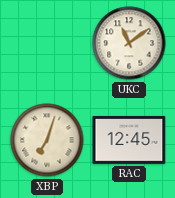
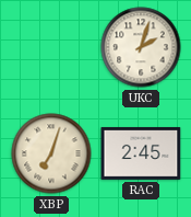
UKC: 11:09 -> 2:03 (141, 47)
RAC: 12:45 -> 2:45 (141, 153)
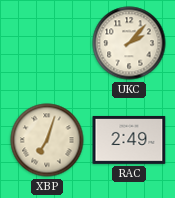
UKC: 2:03 -> 2:07 (129, 43)
RAC: 2:45 -> 2:49 (129, 140)
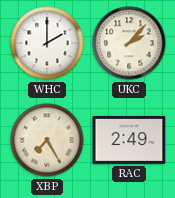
WHC: none -> 2:00 (47, 43)
XBP: 7:03 -> 7:25 (47, 140)
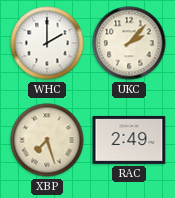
XBP: 7:25 -> 7:27 (47, 140)
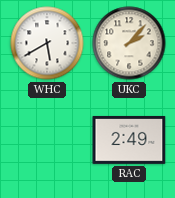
WHC: 2:00 -> 5:40 (47, 43)
XBP: 7:27 -> none (47, 140)
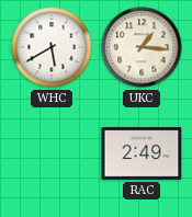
UKC: 2:07 -> 1:16 (142, 47)
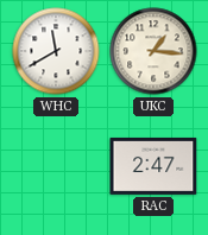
WHC: 5:40 -> 11:40 (56, 51)
RAC: 2:49 -> 2:47 (153, 166)
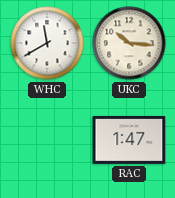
UKC: 1:16 -> 10:16 (129, 43)
RAC: 2:47 -> 1:47 (129, 140)
